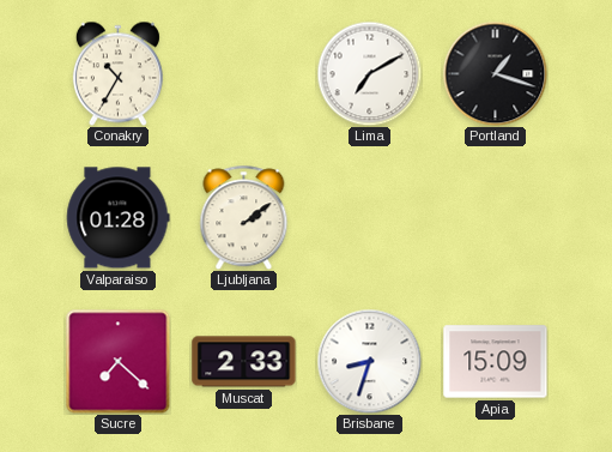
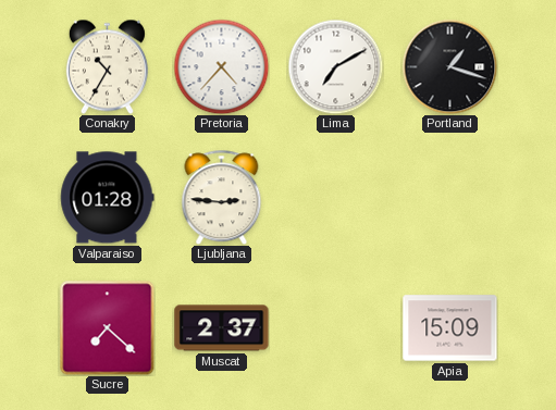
Pretoria: none -> 4:37 (221, 66)
Ljubljana: 2:09 -> 2:46 (222, 197)
Muscat: 2:33 -> 2:37 (222, 328)
Brisbane: 8:33 -> none (369, 361)
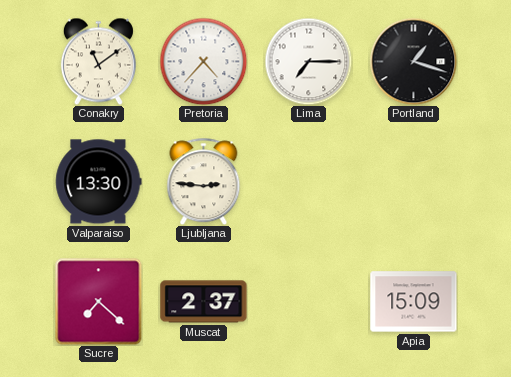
Conakry: 10:35 -> 11:09 (98, 61)
Lima: 7:10 -> 7:15 (308, 61)
Valparaiso: 01:28 -> 13:30 (99, 182)
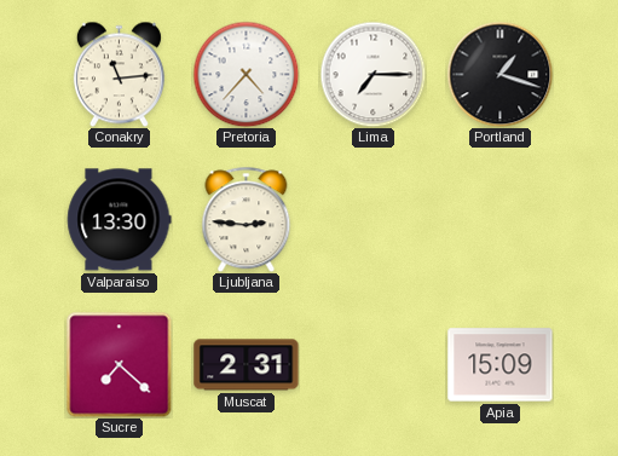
Conakry: 11:09 -> 11:14 (119, 74)
Muscat: 2:37 -> 2:31 (247, 365)
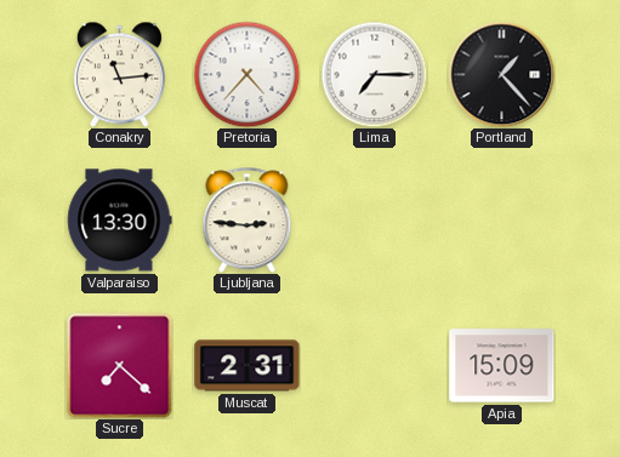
Portland: 1:18 -> 1:23 (501, 74)
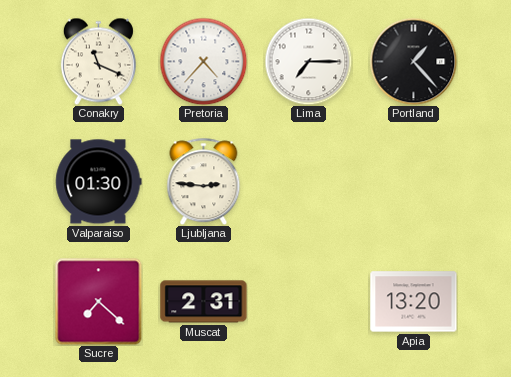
Conakry: 11:14 -> 11:19 (98, 61)
Valparaiso: 13:30 -> 01:30 (99, 182)
Apia: 15:09 -> 13:20 (414, 302)
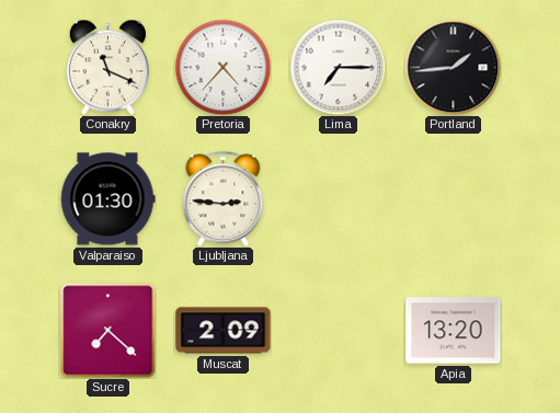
Portland: 1:23 -> 1:44 (453, 67)
Muscat: 2:31 -> 2:09 (224, 331)
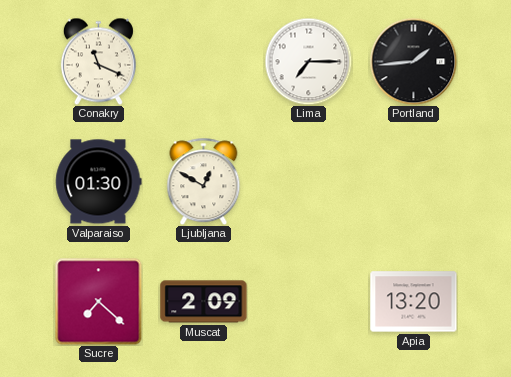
Pretoria: 4:37 -> none (222, 67)
Ljubljana: 2:46 -> 12:50 (204, 181)
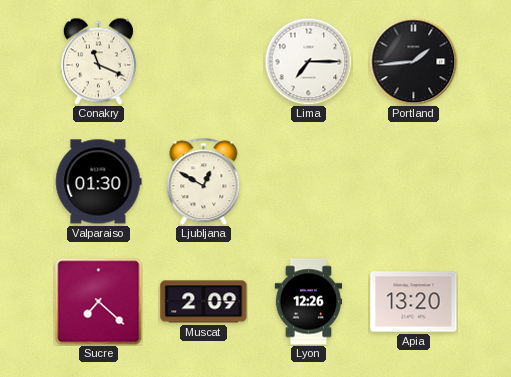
Lyon: none -> 12:26 (309, 302)
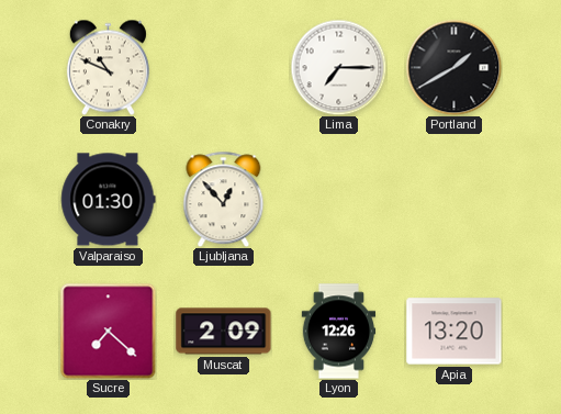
Conakry: 11:19 -> 10:49 (108, 67)
Portland: 1:44 -> 1:40 (453, 67)
Ljubljana: 12:50 -> 12:53 (224, 199)
